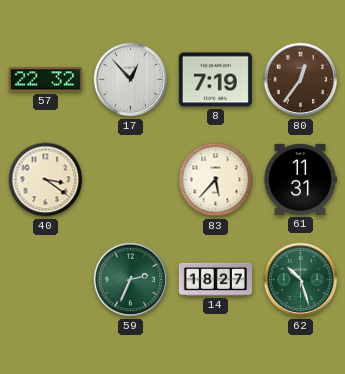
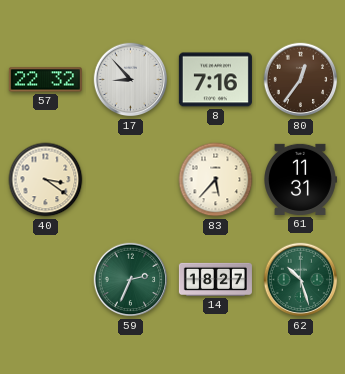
17: 12:53 -> 8:53 (131, 80)
8: 7:19 -> 7:16 (215, 80)
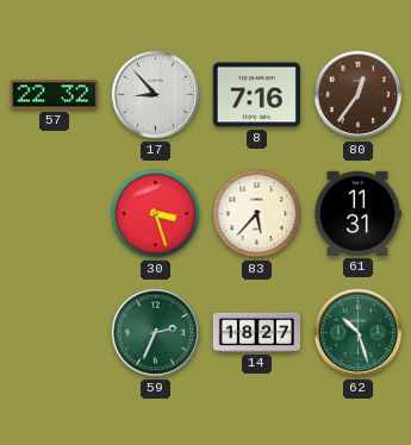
40: 3:21 -> none (46, 180)
30: none -> 3:27 (156, 214)
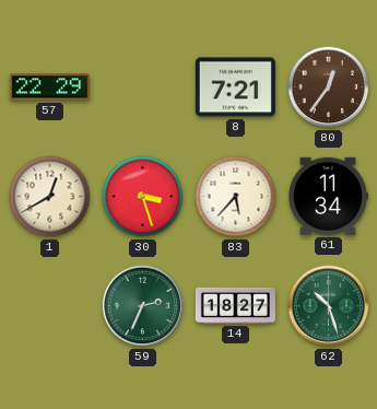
57: 22:32 -> 22:29 (49, 87)
17: 8:53 -> none (156, 95)
8: 7:16 -> 7:21 (235, 87)
1: none -> 12:40 (50, 197)
61: 11:31 -> 11:34 (329, 196)
